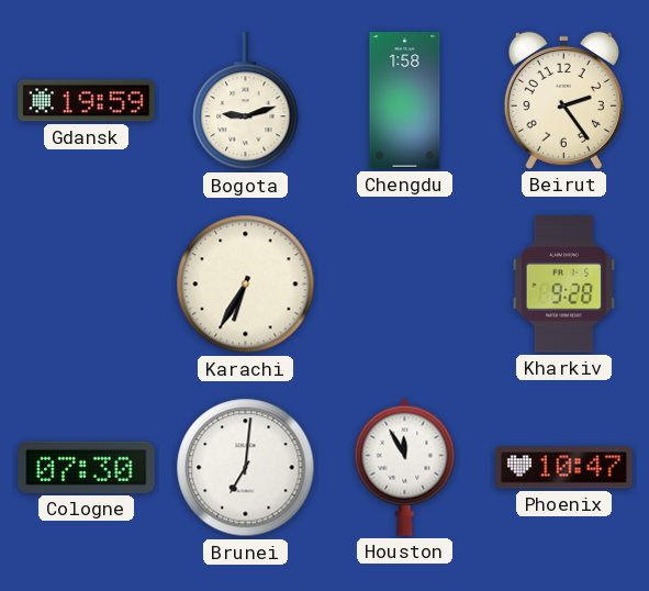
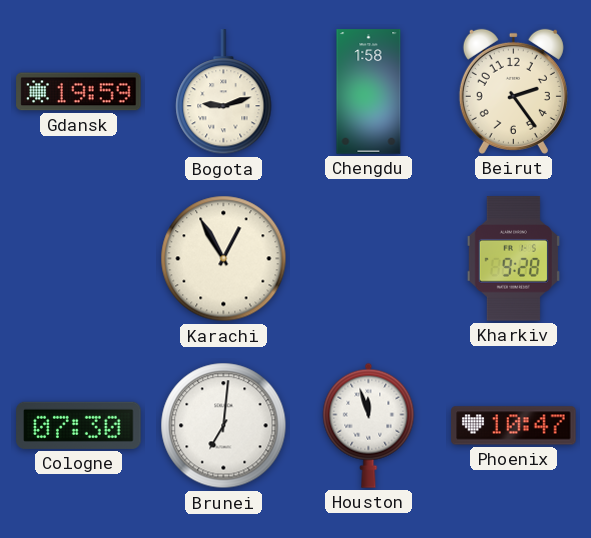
Karachi: 6:35 -> 12:55 (224, 259)
Houston: 11:55 -> 11:57 (369, 425)
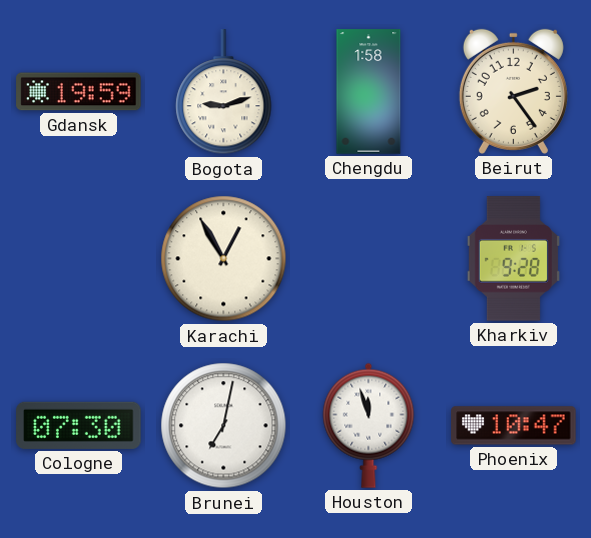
Brunei: 7:01 -> 7:02 (224, 426)
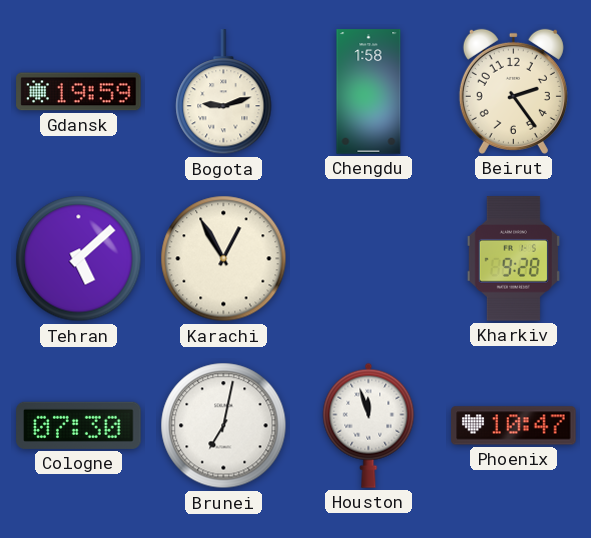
Tehran: none -> 5:08 (79, 259)
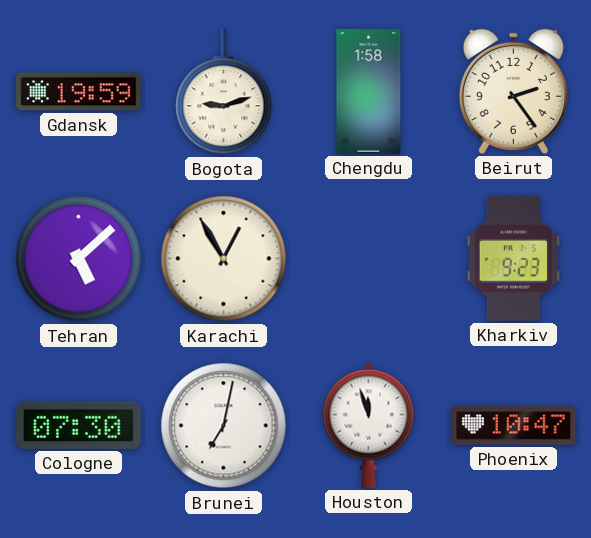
Kharkiv: 9:28 -> 9:23 (513, 259)
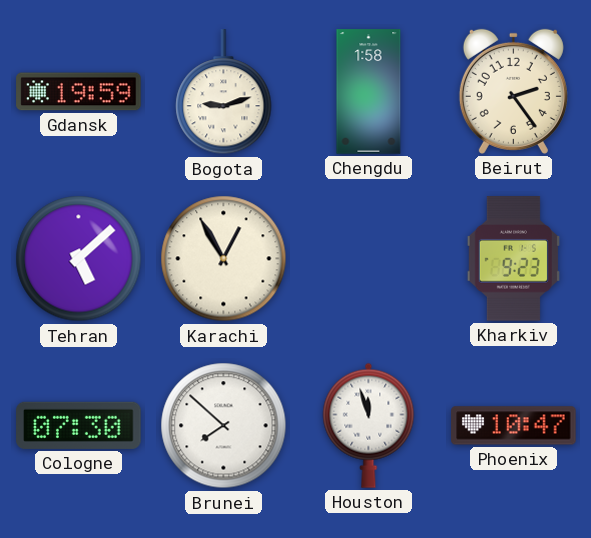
Brunei: 7:02 -> 7:52 (224, 426)
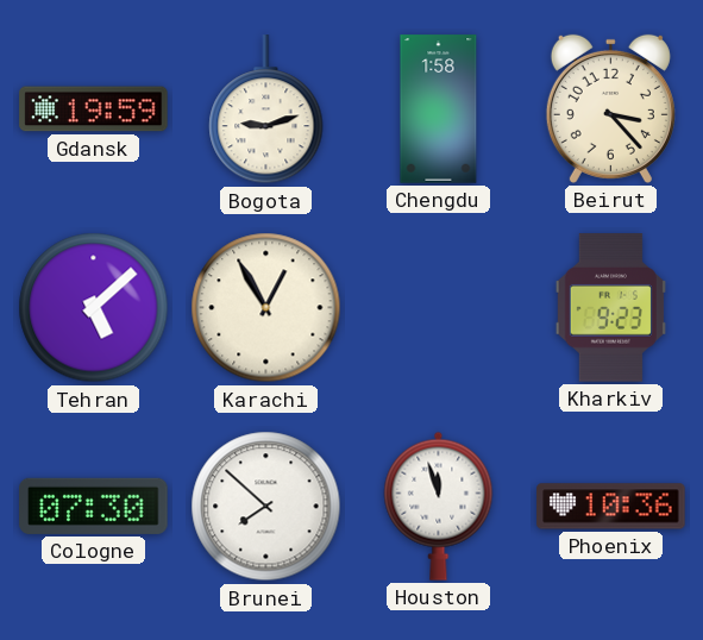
Beirut: 2:24 -> 3:23 (610, 108)
Phoenix: 10:47 -> 10:36 (611, 507)
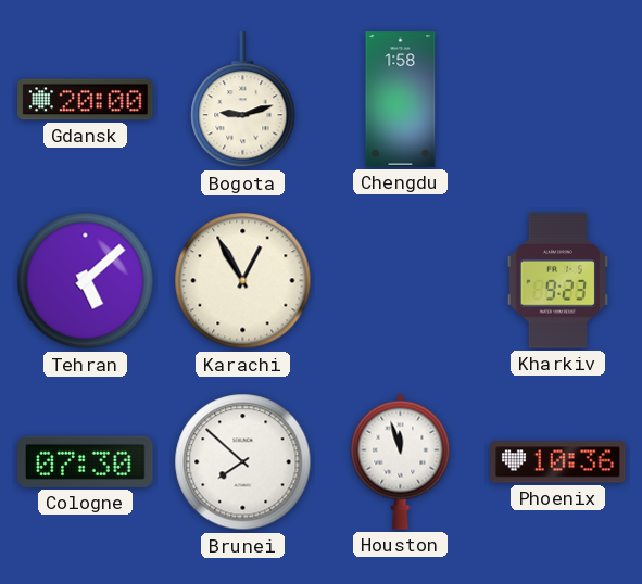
Gdansk: 19:59 -> 20:00 (86, 100)
Beirut: 3:23 -> none (610, 108)
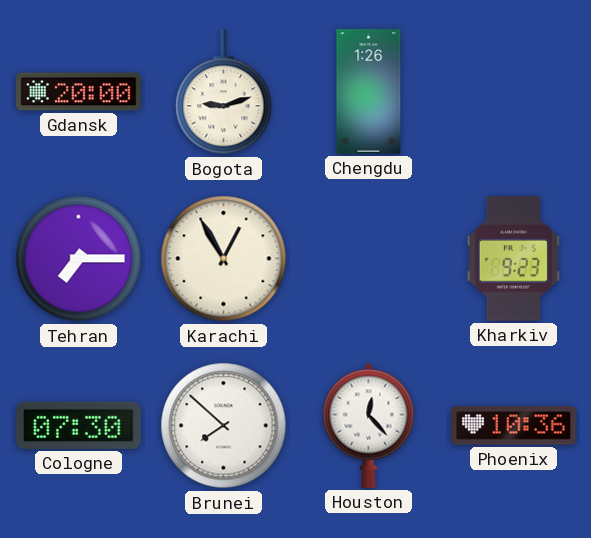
Chengdu: 1:58 -> 1:26 (369, 92)
Tehran: 5:08 -> 7:15 (79, 259)
Houston: 11:57 -> 12:23 (369, 425)
